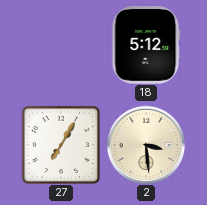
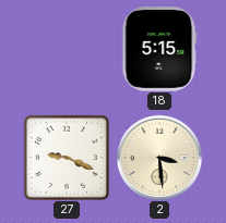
18: 5:12 -> 5:15 (159, 49)
27: 7:05 -> 9:19 (67, 158)
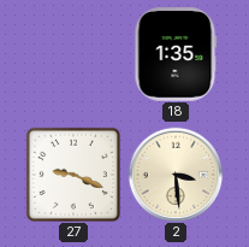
18: 5:15 -> 1:35 (176, 54)
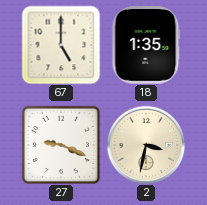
67: none -> 5:00 (61, 45)
2: 3:29 -> 3:32 (146, 145)
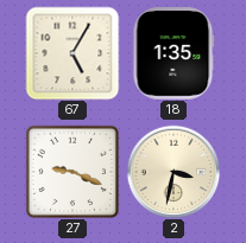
67: 5:00 -> 5:05 (72, 53)
